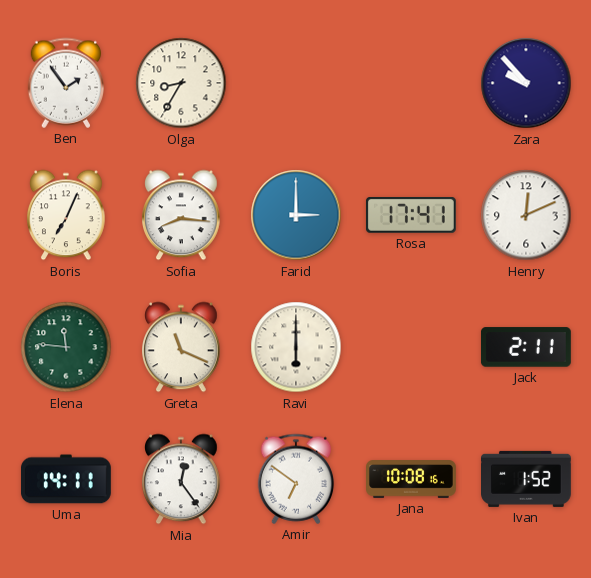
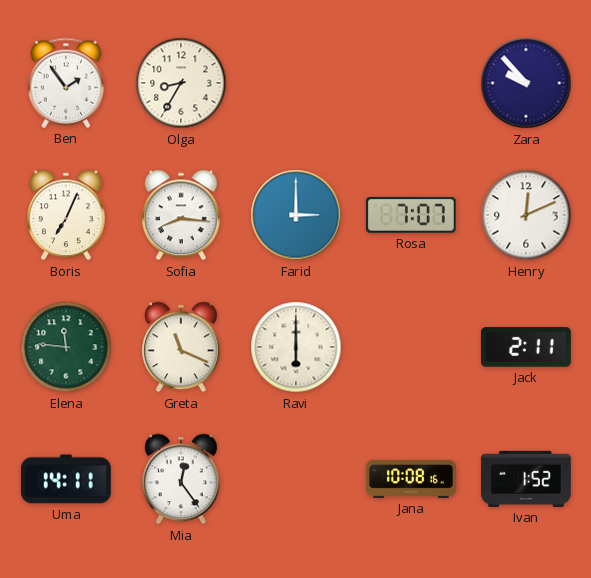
Rosa: 17:41 -> 7:07 (411, 216)
Amir: 6:51 -> none (296, 479)
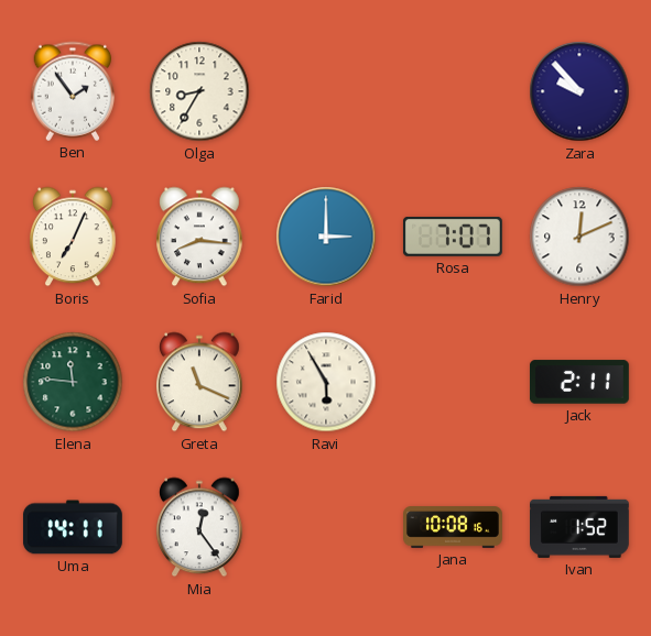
Ravi: 6:00 -> 5:55 (326, 382)
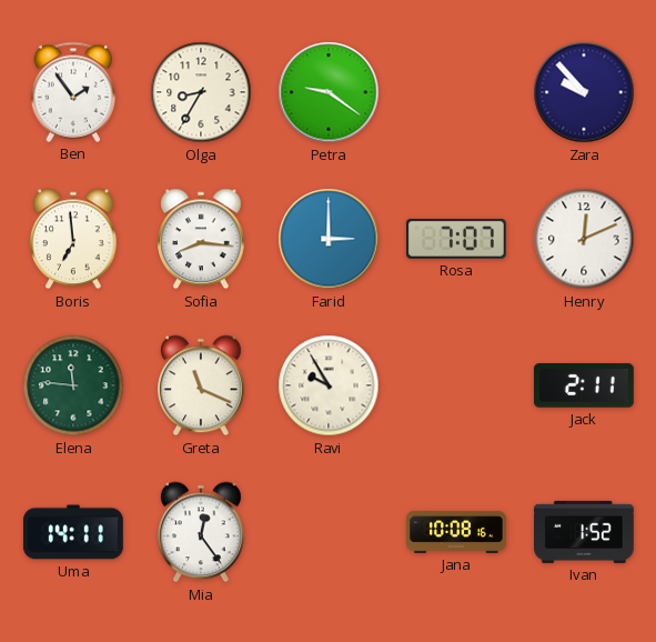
Petra: none -> 9:21 (329, 92)
Boris: 7:04 -> 6:59 (74, 239)
Ravi: 5:55 -> 9:55 (329, 385)
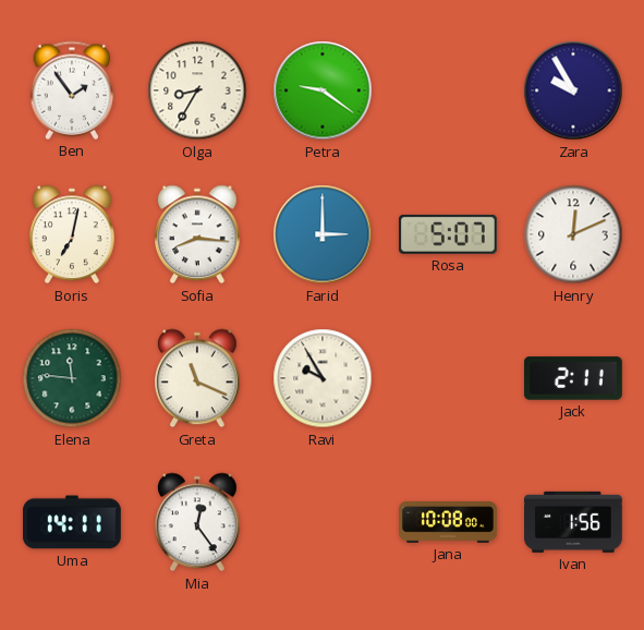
Zara: 9:53 -> 9:55 (573, 90)
Boris: 6:59 -> 7:02 (73, 234)
Rosa: 7:07 -> 5:07 (448, 235)
Jana: 10:08:16 -> 10:08:00 (449, 522)
Ivan: 1:52 -> 1:56 (574, 522)
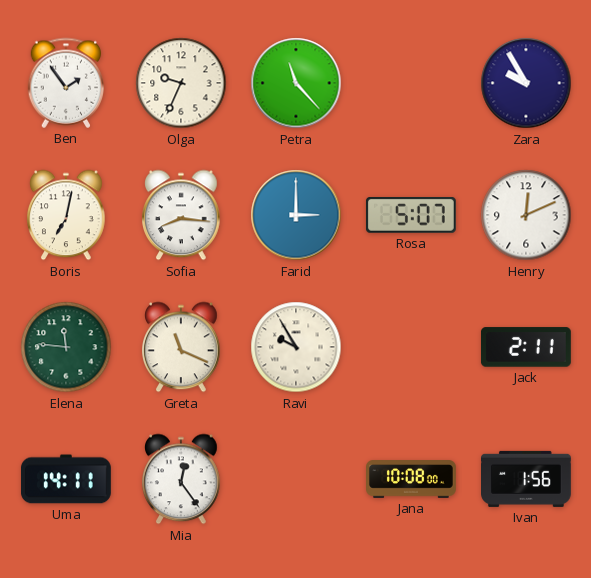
Olga: 8:35 -> 9:34 (181, 83)
Petra: 9:21 -> 11:23 (296, 83)
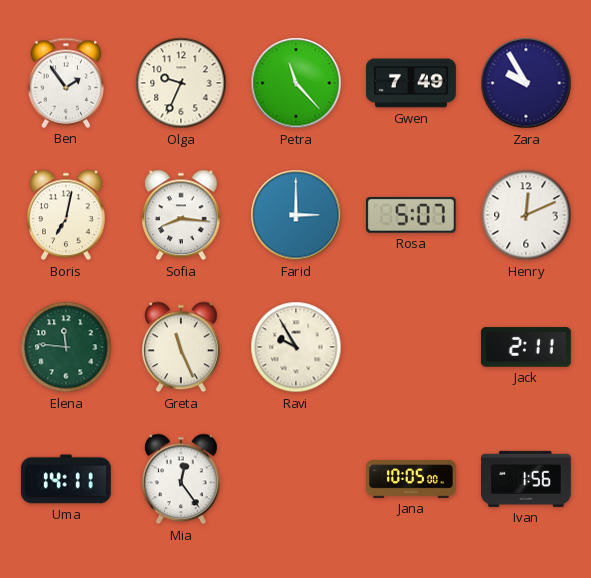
Gwen: none -> 7:49 (412, 83)
Greta: 11:19 -> 11:26 (182, 347)
Jana: 10:08 -> 10:05 (412, 479)
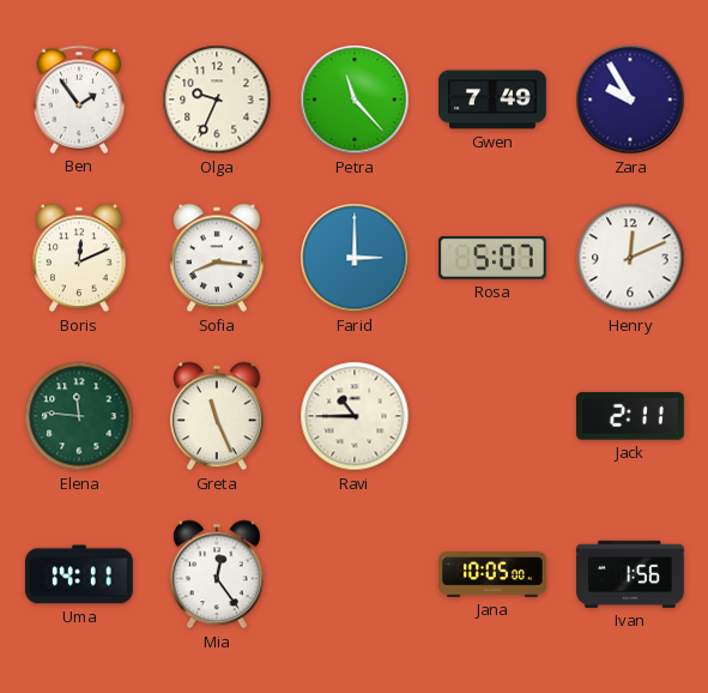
Boris: 7:02 -> 12:11 (80, 258)
Ravi: 9:55 -> 10:45 (355, 416)
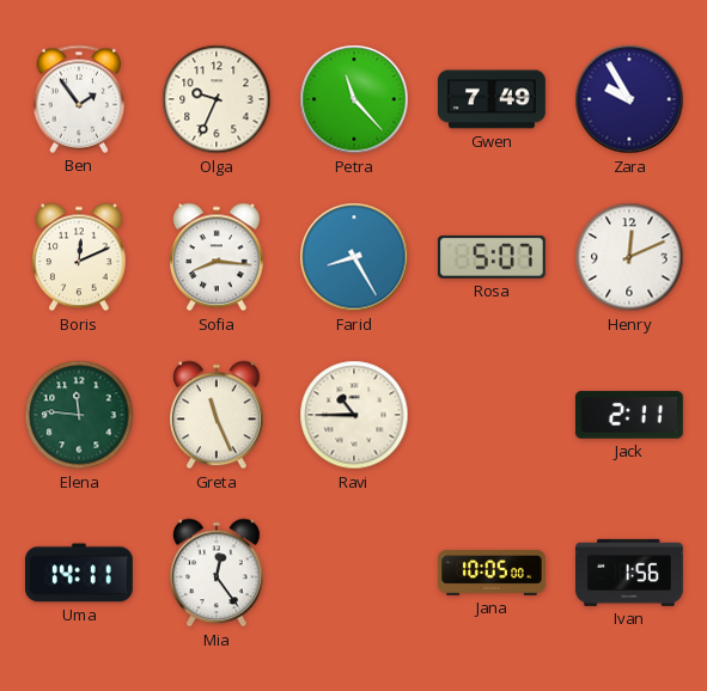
Farid: 3:00 -> 8:25 (354, 257)
